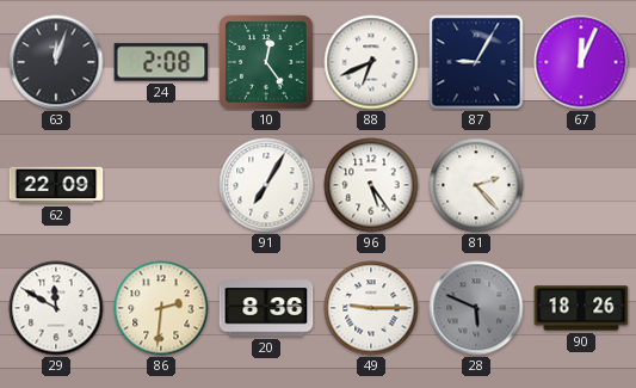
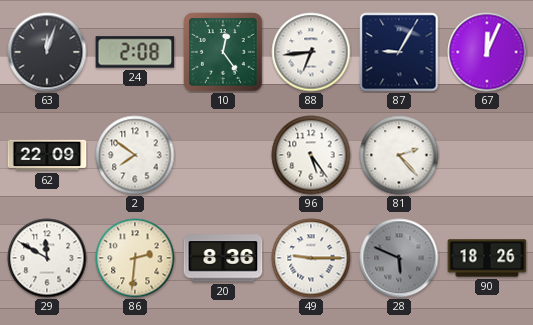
88: 6:41 -> 6:44 (311, 52)
2: none -> 7:51 (135, 155)
91: 7:05 -> none (266, 185)
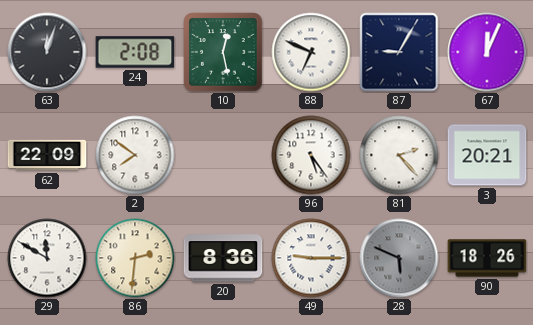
10: 12:24 -> 12:28 (223, 52)
88: 6:44 -> 6:49 (311, 52)
3: none -> 20:21 (487, 155)
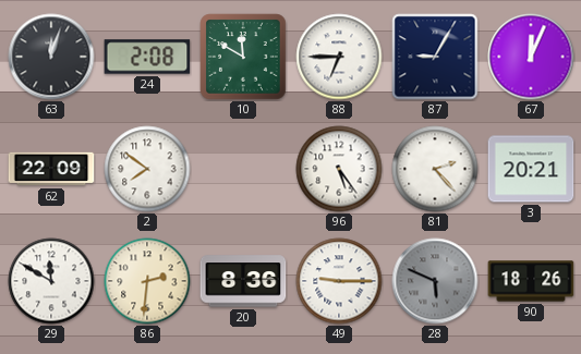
10: 12:28 -> 11:50 (243, 57)
88: 6:49 -> 6:45 (339, 57)
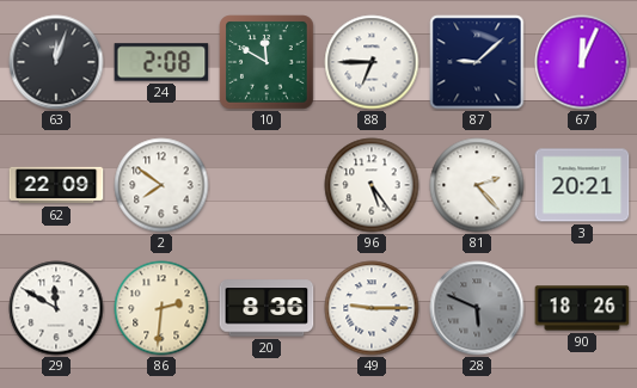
87: 9:05 -> 9:08 (477, 62)
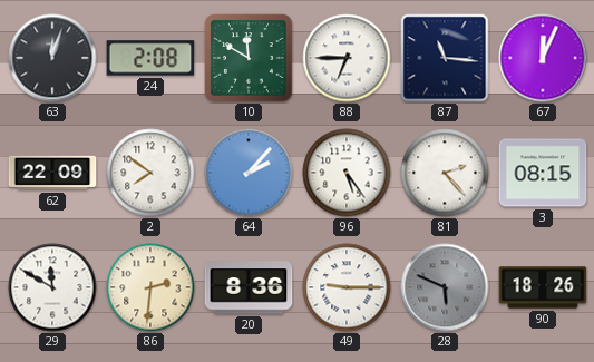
87: 9:08 -> 11:16 (445, 58)
64: none -> 2:07 (249, 173)
3: 20:21 -> 08:15 (543, 173)
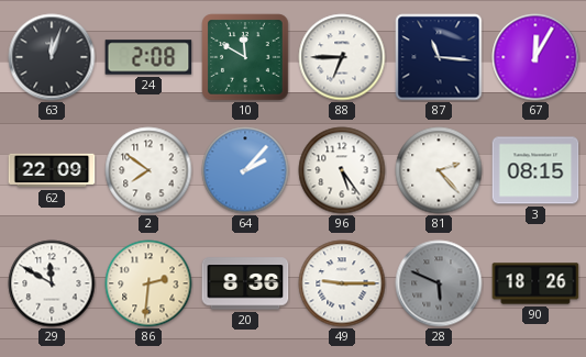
67: 12:04 -> 12:05 (535, 57)
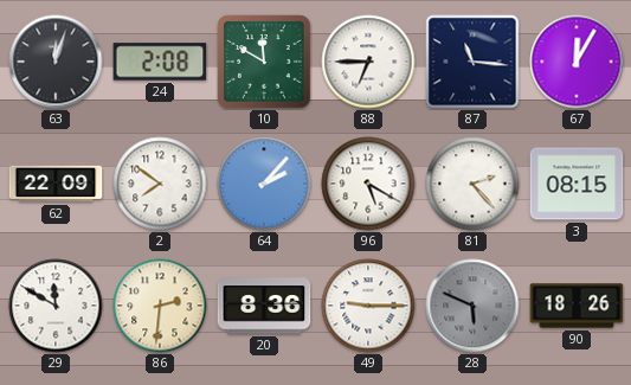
96: 5:24 -> 5:20 (368, 184)
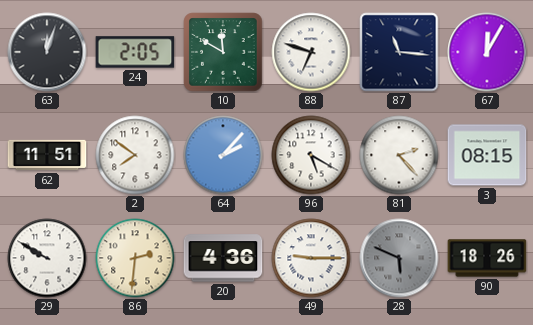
24: 2:08 -> 2:05 (135, 52)
88: 6:45 -> 6:48 (311, 52)
62: 22:09 -> 11:51 (47, 155)
29: 11:50 -> 9:50 (47, 258)
20: 8:36 -> 4:36 (223, 258)
